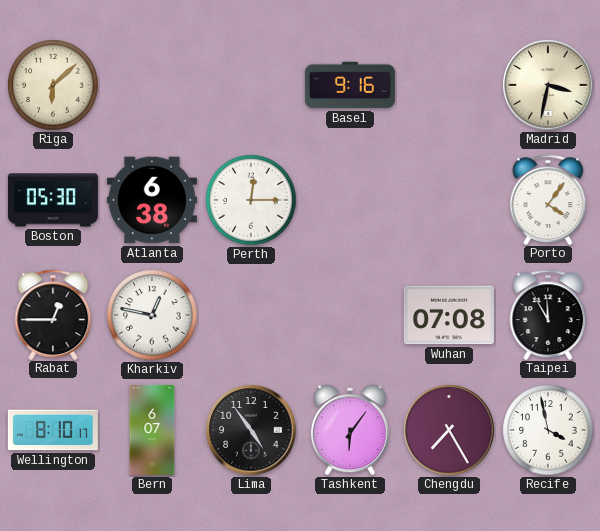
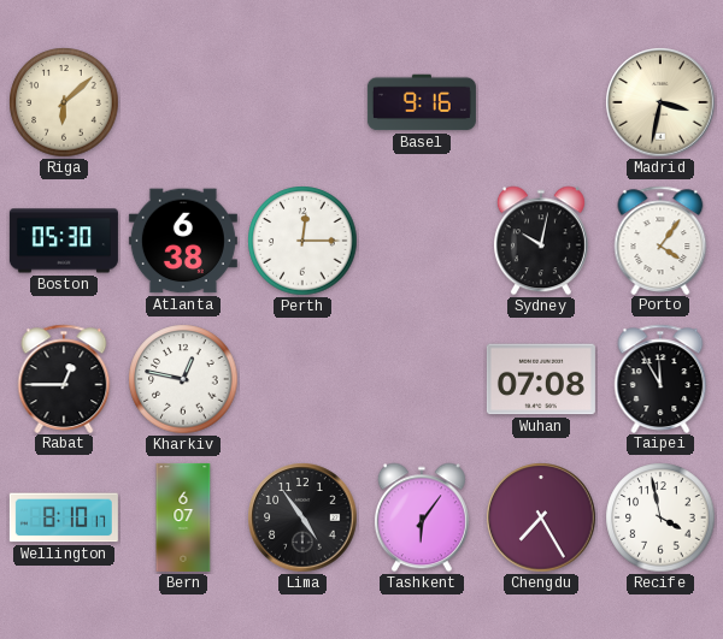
Sydney: none -> 10:02 (541, 241)
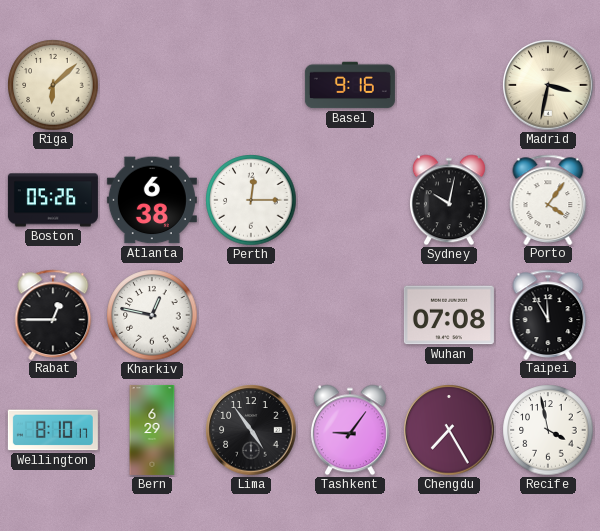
Boston: 05:30 -> 05:26 (53, 200)
Bern: 6:07 -> 6:29 (152, 430)
Tashkent: 6:06 -> 9:06 (350, 430)
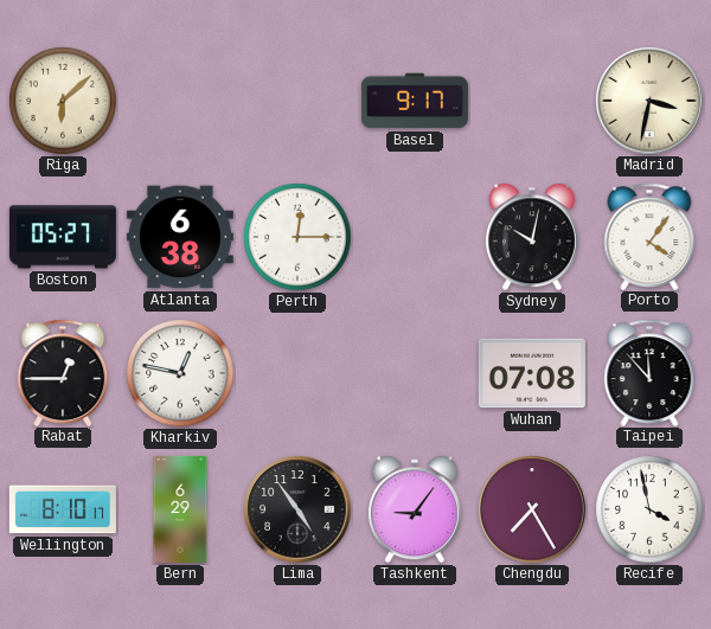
Basel: 9:16 -> 9:17 (415, 101)
Boston: 05:26 -> 05:27 (63, 237)
Taipei: 11:55 -> 11:53 (649, 372)
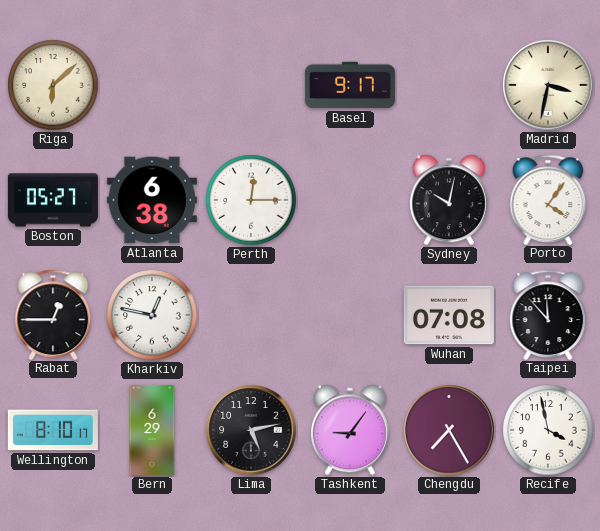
Lima: 4:54 -> 5:13 (251, 430)
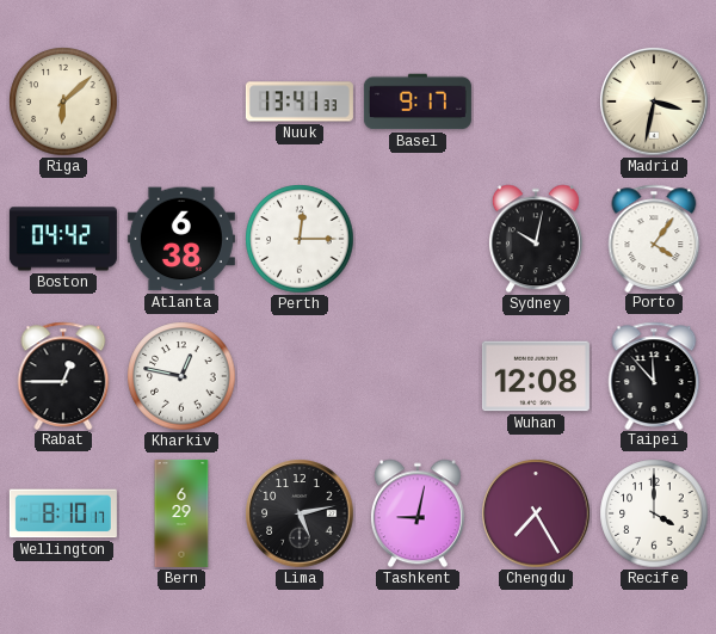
Nuuk: none -> 13:41 (300, 101)
Boston: 05:27 -> 04:42 (63, 239)
Wuhan: 07:08 -> 12:08 (536, 376)
Tashkent: 9:06 -> 9:02 (418, 513)
Recife: 3:58 -> 4:00 (654, 513)
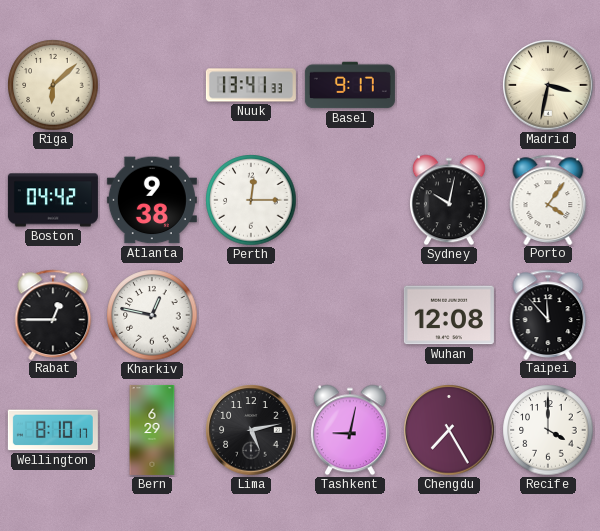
Atlanta: 6:38 -> 9:38 (152, 200)
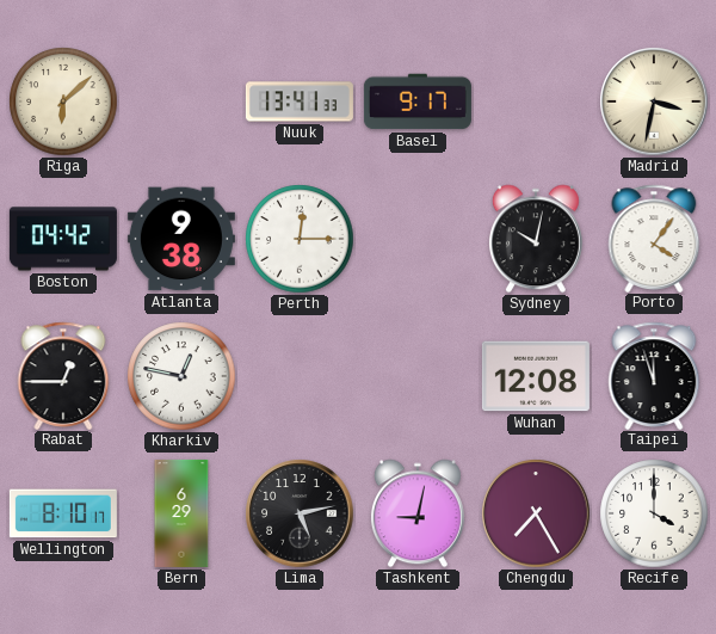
Taipei: 11:53 -> 11:57 (654, 375)
